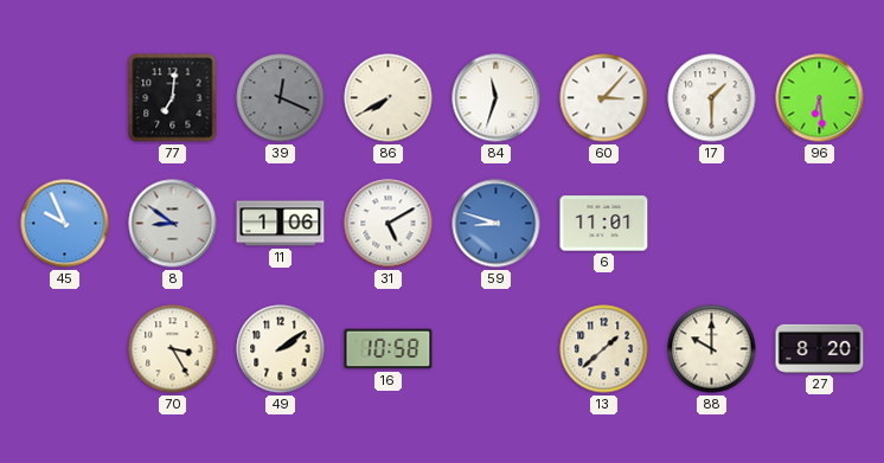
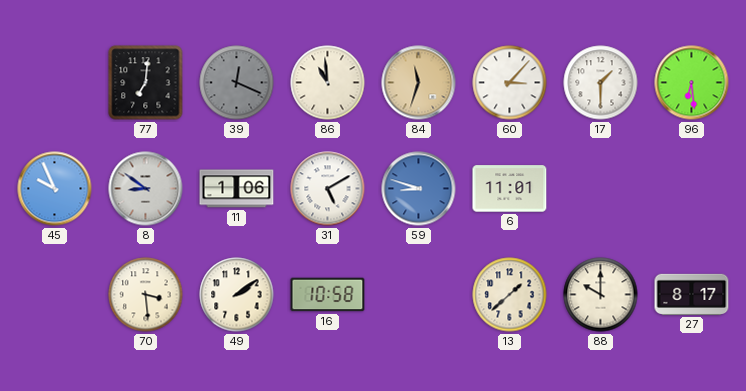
86: 7:40 -> 10:59 (328, 83)
84 dial: white -> champagne (419, 83)
70: 3:25 -> 3:29 (146, 295)
27: 8:20 -> 8:17 (692, 294)
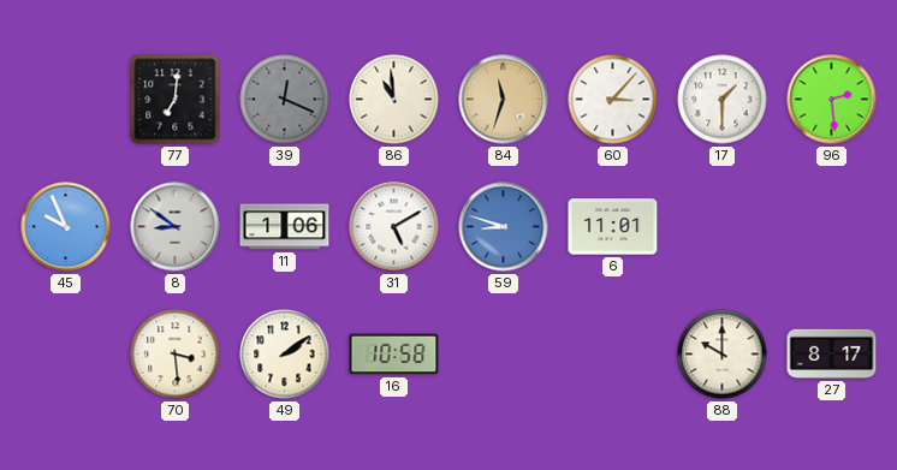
96: 6:29 -> 2:29 (832, 100)
13: 1:38 -> none (510, 295)
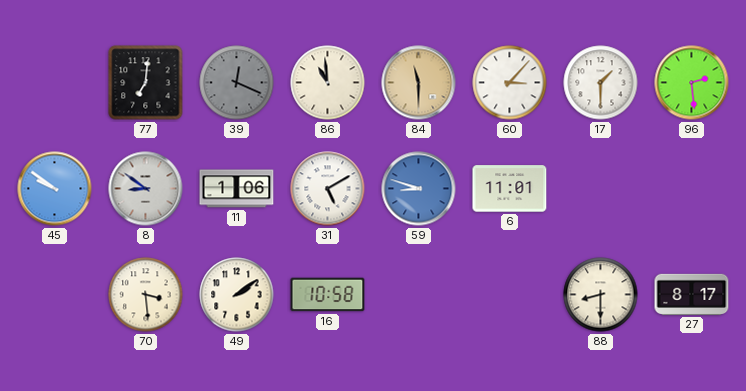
84: 11:33 -> 11:30 (419, 83)
45: 9:56 -> 9:51 (55, 189)
88: 10:00 -> 8:30 (601, 295)
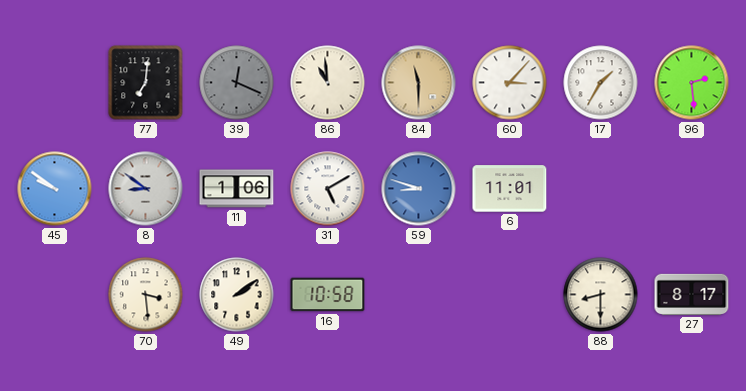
17: 1:30 -> 1:35 (601, 83)
